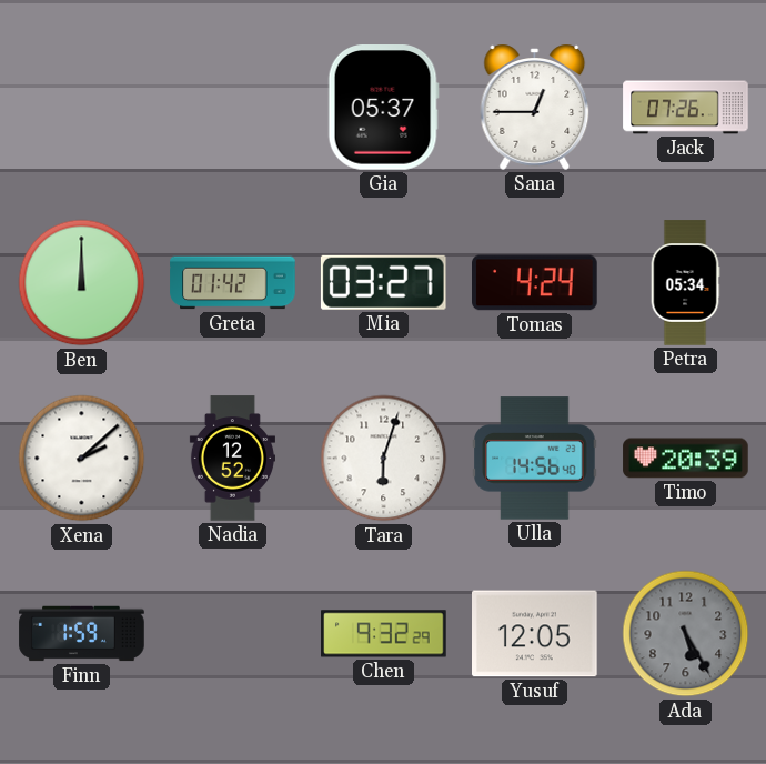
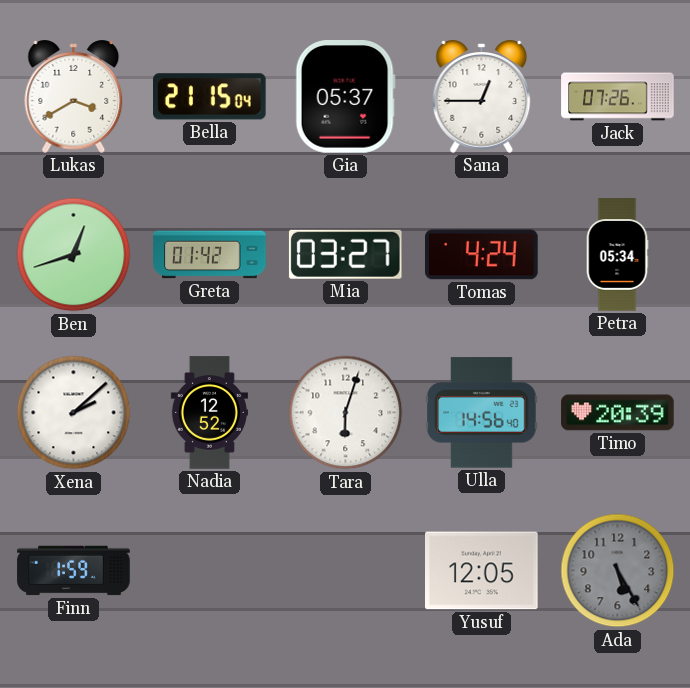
Lukas: none -> 3:40 (74, 96)
Bella: none -> 21:15 (210, 97)
Ben: 12:00 -> 12:42 (74, 255)
Chen: 9:32 -> none (384, 634)
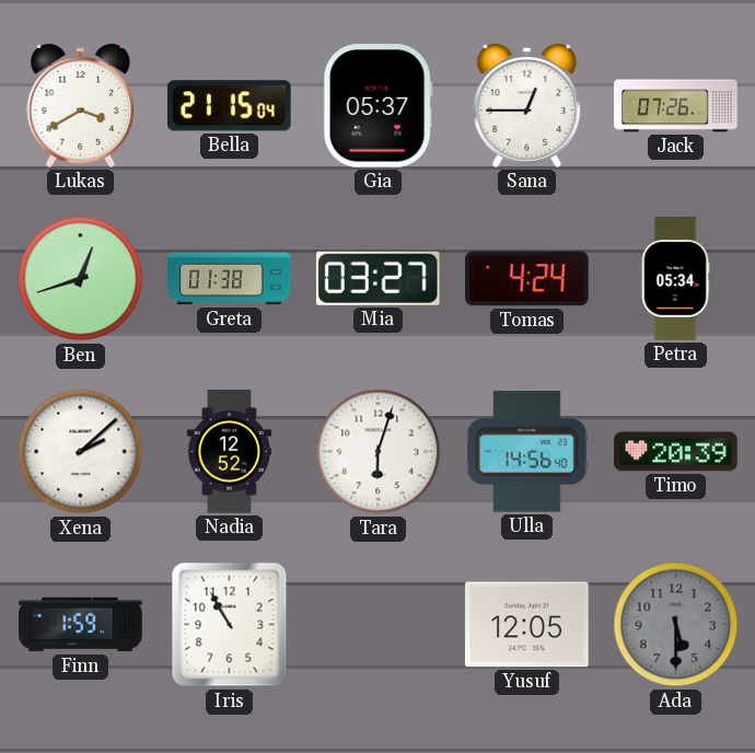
Greta: 01:42 -> 01:38 (230, 279)
Iris: none -> 10:55 (230, 625)
Ada: 5:25 -> 5:30 (676, 625)
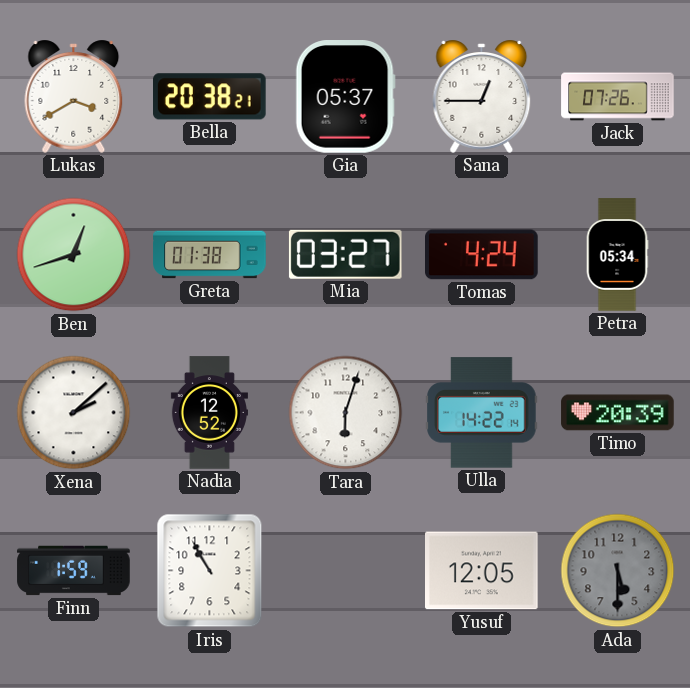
Bella: 21:15 -> 20:38 (210, 97)
Ulla: 14:56 -> 14:22 (482, 413)
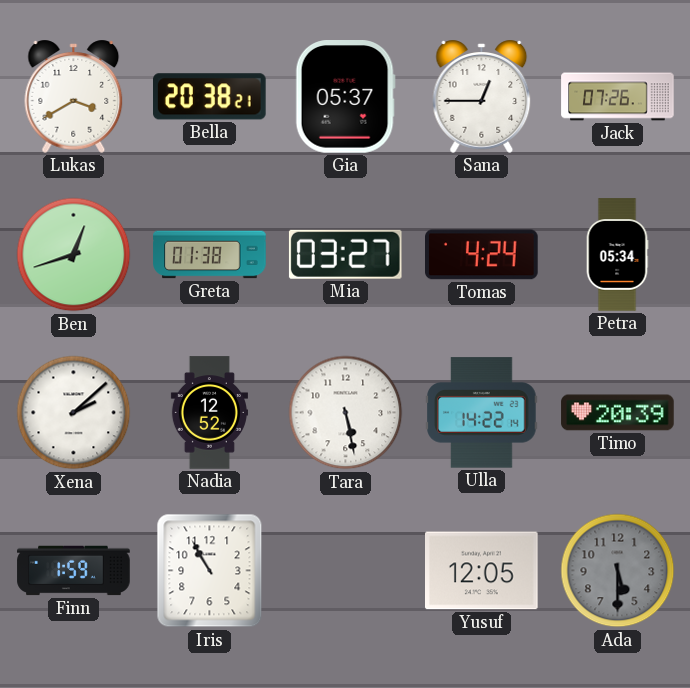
Tara: 6:03 -> 5:28 (346, 413)
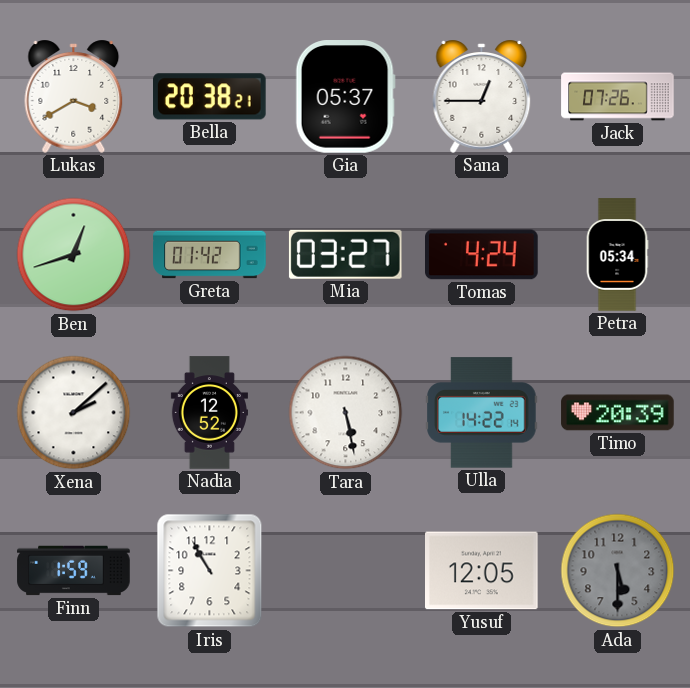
Greta: 01:38 -> 01:42 (210, 255)
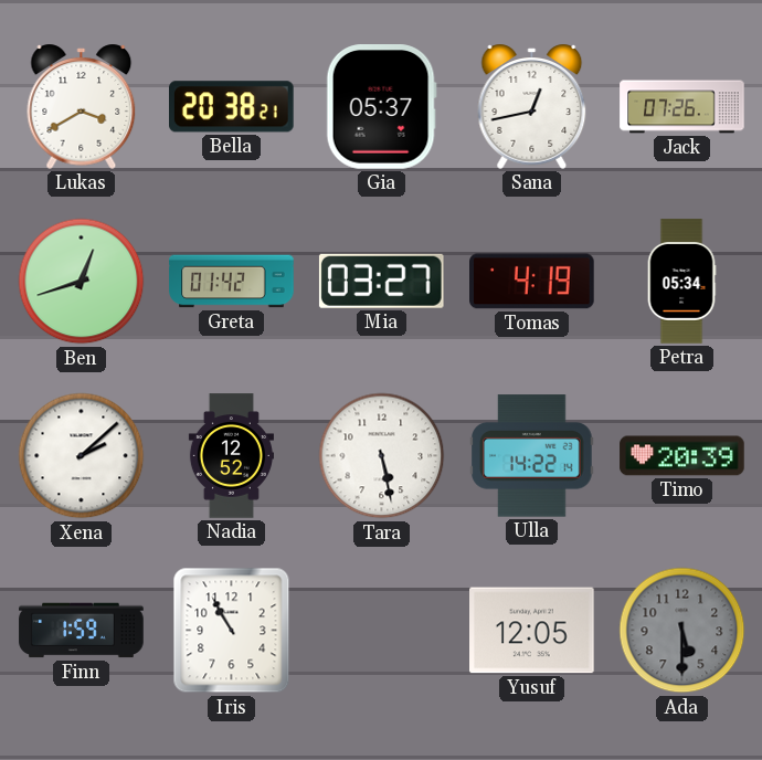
Sana: 12:45 -> 12:43 (532, 106)
Tomas: 4:24 -> 4:19 (532, 282)
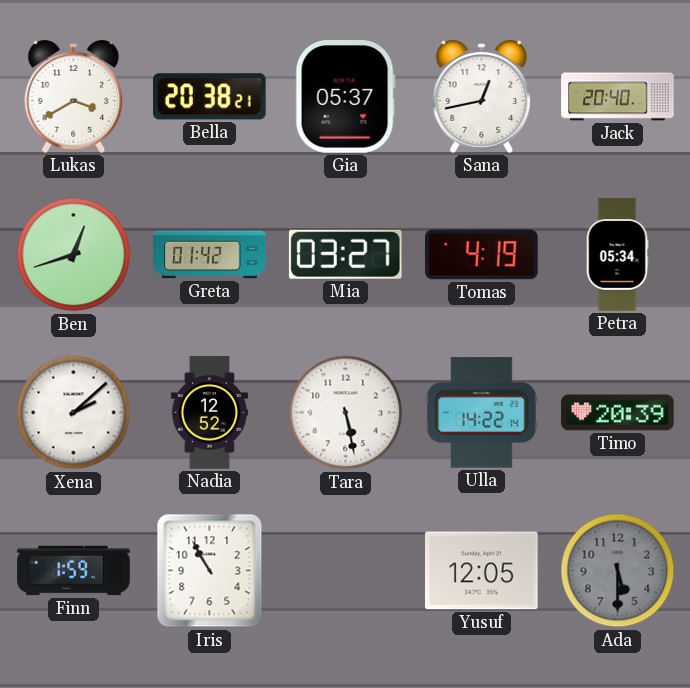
Jack: 07:26 -> 20:40 (618, 97)
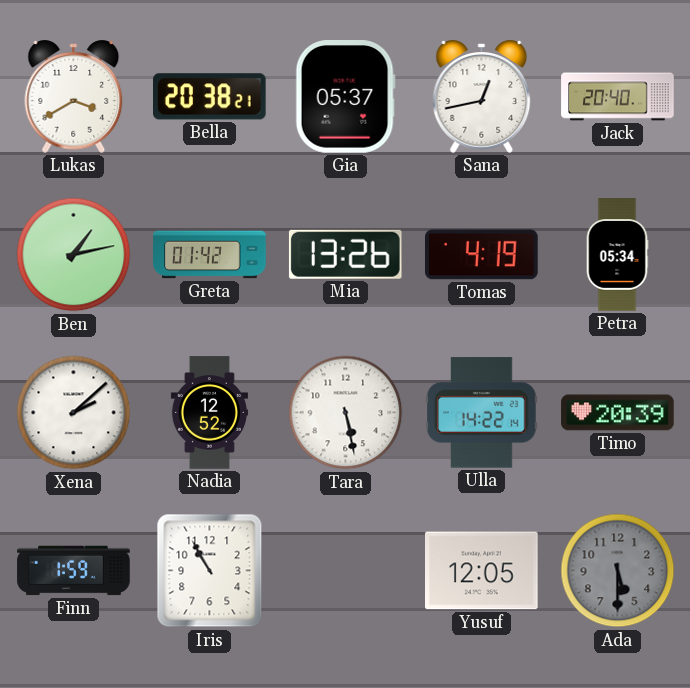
Ben: 12:42 -> 1:13 (74, 255)
Mia: 03:27 -> 13:26 (345, 254)
